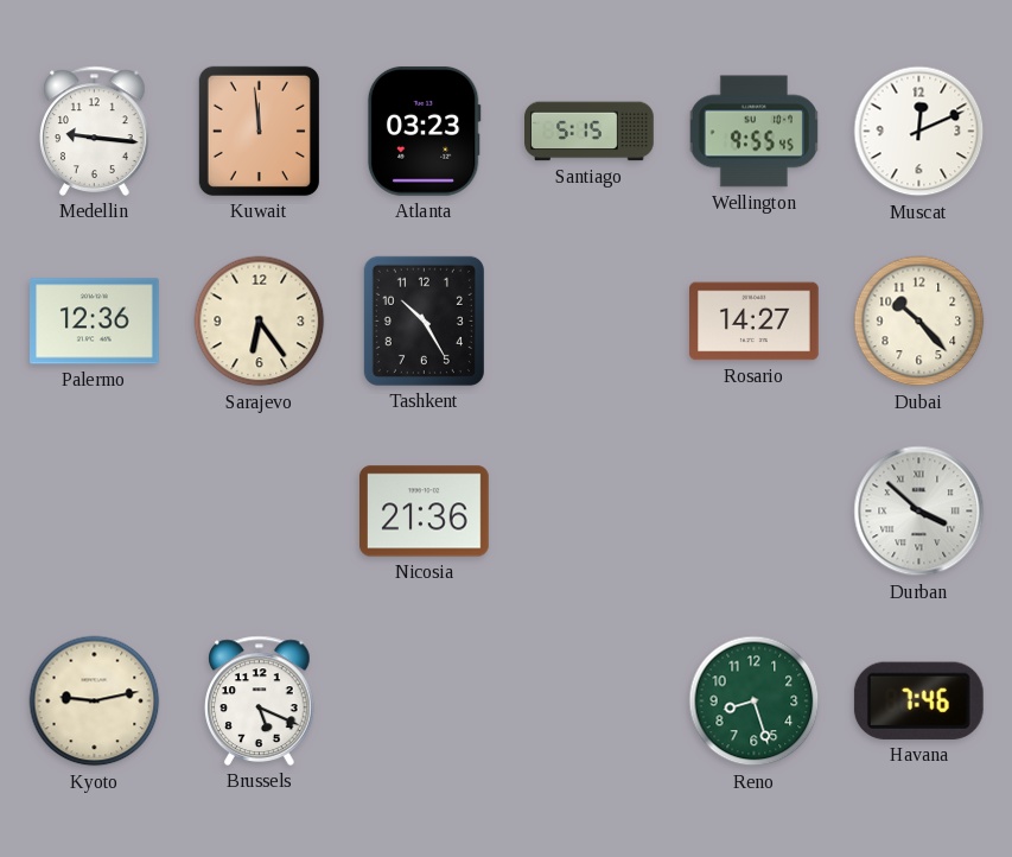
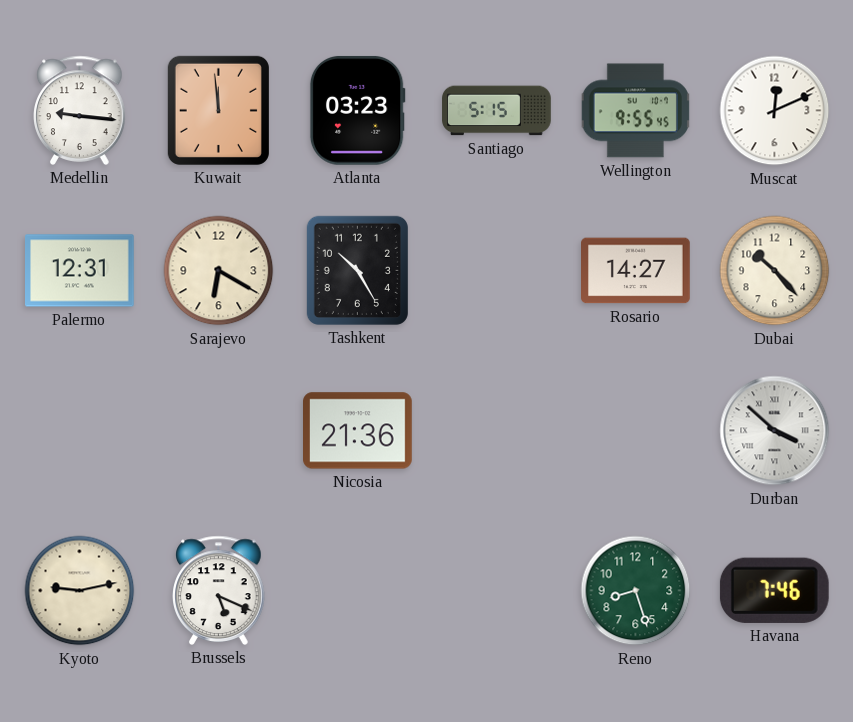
Palermo: 12:36 -> 12:31 (80, 271)
Sarajevo: 6:24 -> 6:20 (219, 271)
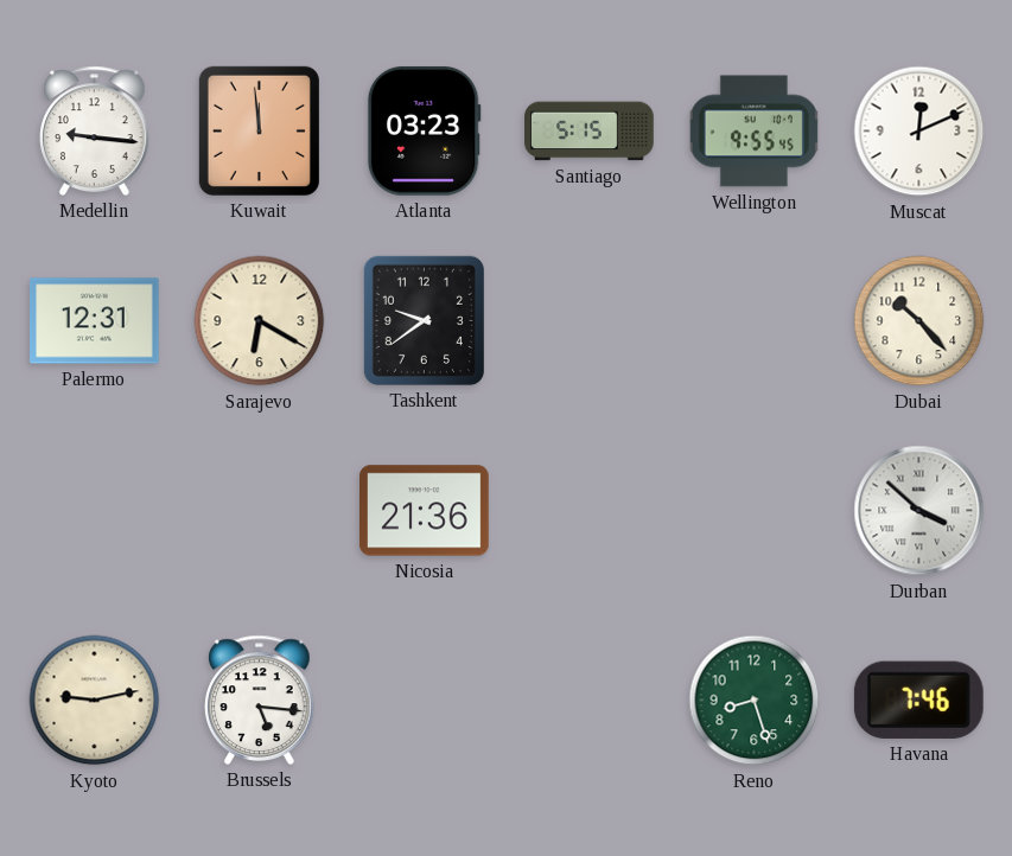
Tashkent: 10:25 -> 9:39 (424, 320)
Rosario: 14:27 -> none (636, 271)
Brussels: 5:19 -> 5:16 (260, 700)
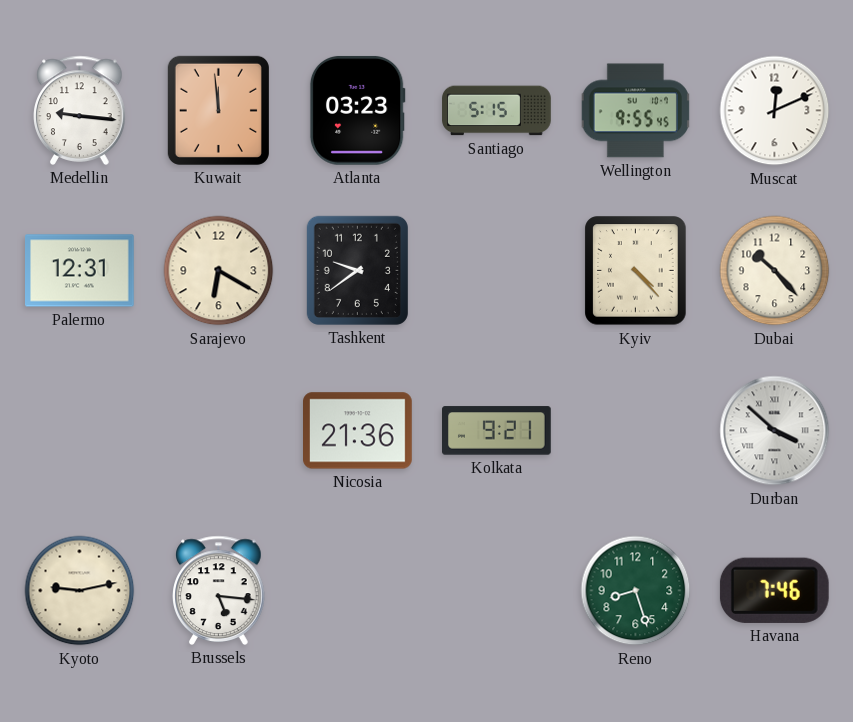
Kyiv: none -> 4:23 (636, 271)
Kolkata: none -> 9:21 (497, 431)
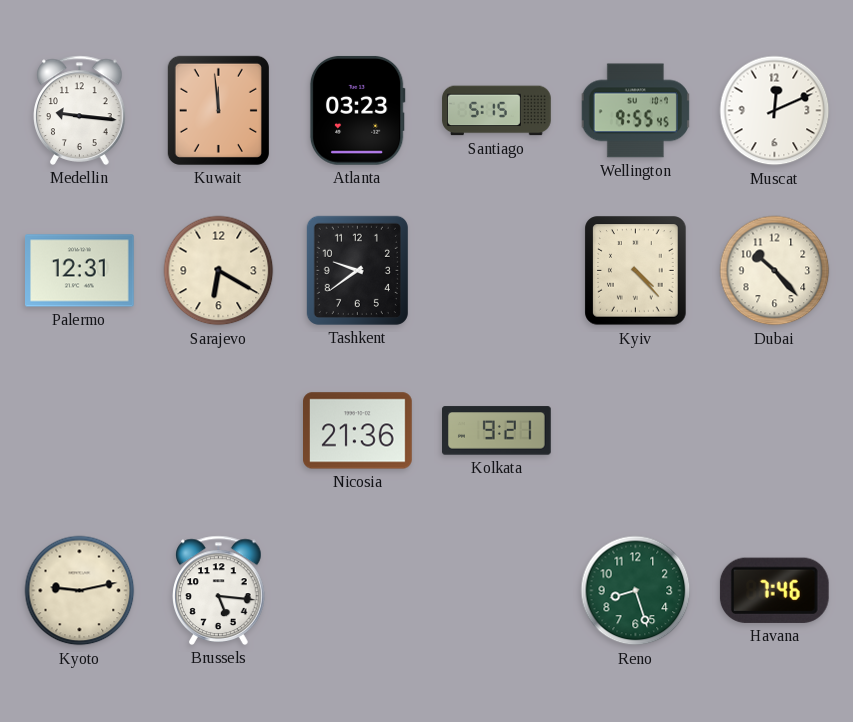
Durban: 3:52 -> none (775, 431)
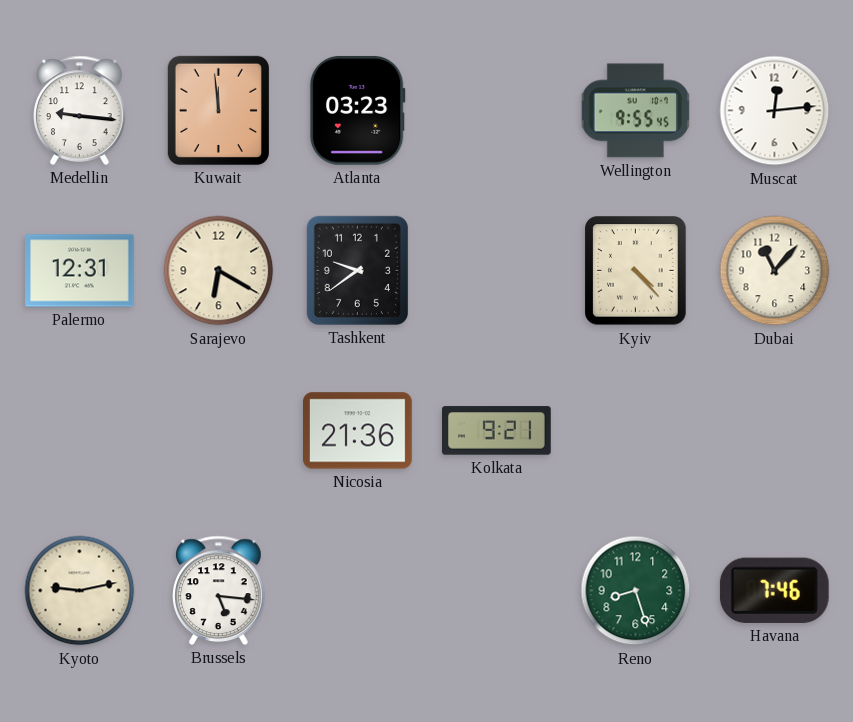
Santiago: 5:15 -> none (497, 111)
Muscat: 12:11 -> 12:14 (775, 111)
Dubai: 10:23 -> 11:07 (775, 271)
